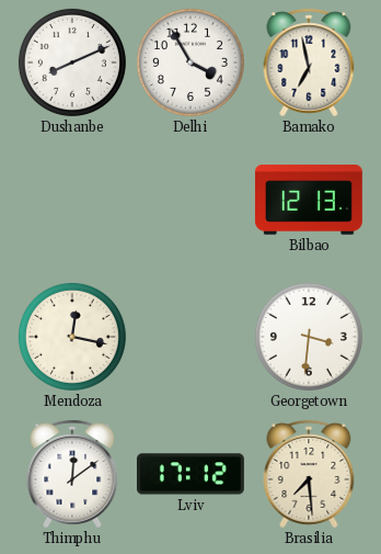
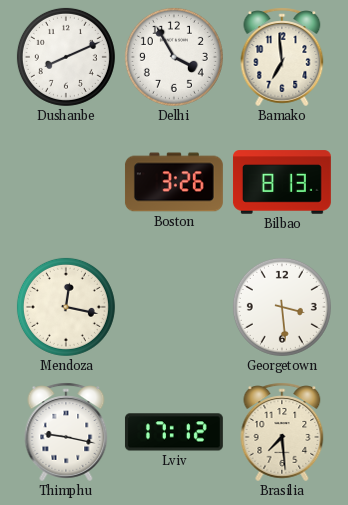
Bamako: 6:58 -> 6:59 (282, 57)
Boston: none -> 3:26 (174, 182)
Bilbao: 12:13 -> 8:13 (282, 182)
Georgetown: 3:31 -> 3:29 (282, 307)
Thimphu: 12:09 -> 9:17 (66, 432)
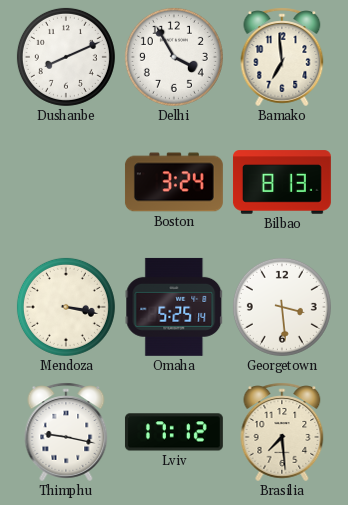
Boston: 3:26 -> 3:24 (174, 182)
Mendoza: 12:17 -> 3:17 (66, 307)
Omaha: none -> 5:25 (174, 307)
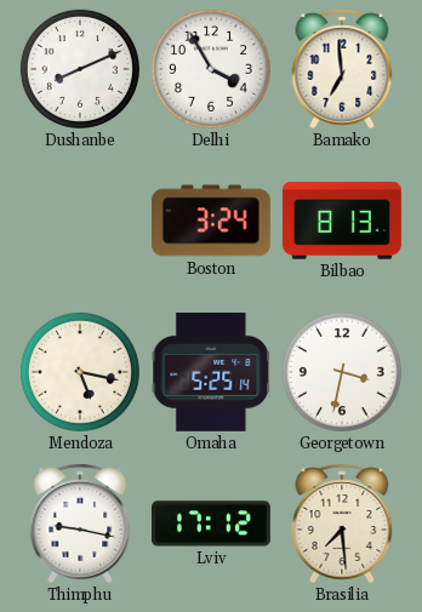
Mendoza: 3:17 -> 5:17 (80, 372)
Georgetown: 3:29 -> 3:32 (342, 372)
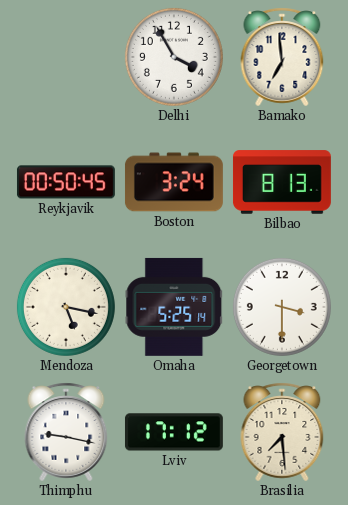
Dushanbe: 8:11 -> none (80, 69)
Reykjavik: none -> 00:50 (66, 182)
Georgetown: 3:32 -> 3:30 (282, 307)
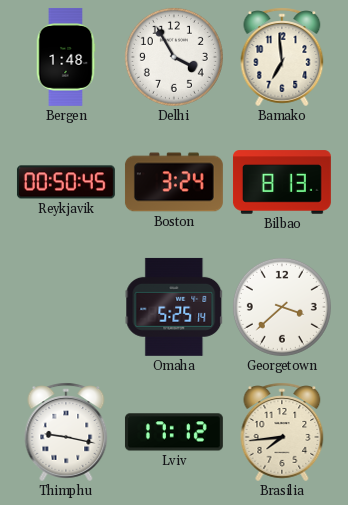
Bergen: none -> 1:48 (66, 57)
Mendoza: 5:17 -> none (66, 307)
Georgetown: 3:30 -> 3:38 (282, 307)
Brasilia: 7:29 -> 7:44 (282, 432)
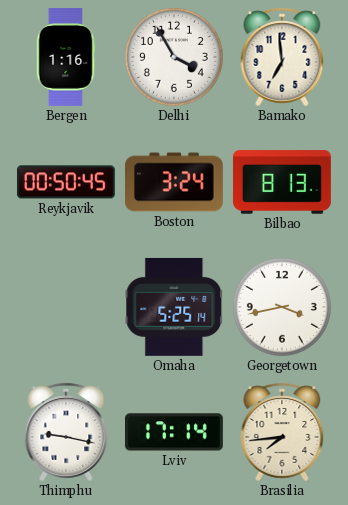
Bergen: 1:48 -> 1:16 (66, 57)
Georgetown: 3:38 -> 3:43 (282, 307)
Lviv: 17:12 -> 17:14 (174, 432)
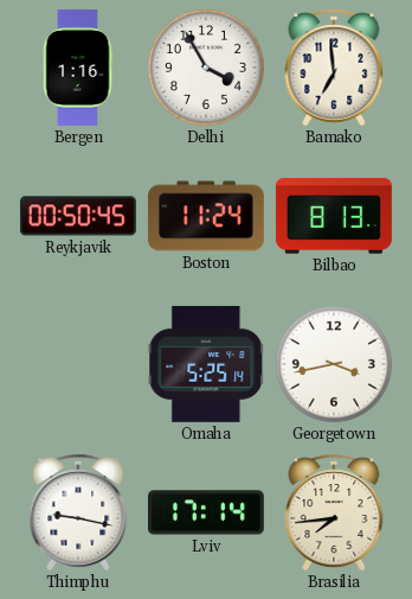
Boston: 3:24 -> 11:24 (206, 216)
